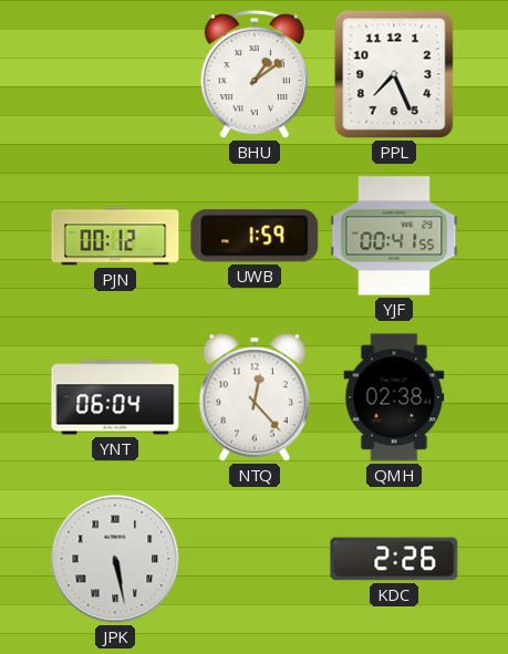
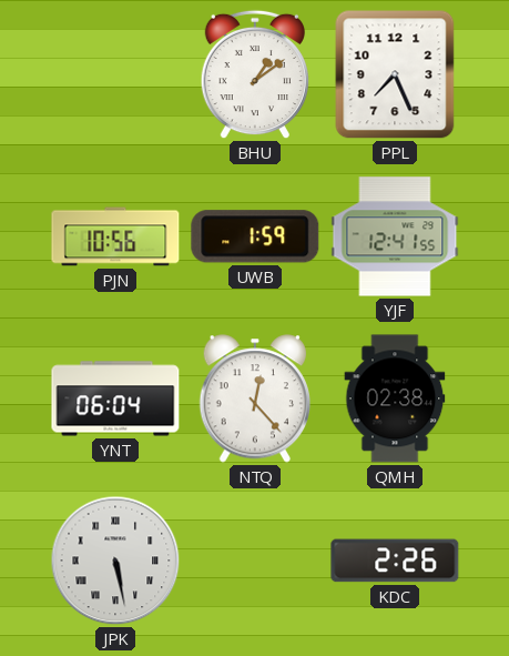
PJN: 00:12 -> 10:56 (115, 236)
YJF: 00:41 -> 12:41 (395, 236)
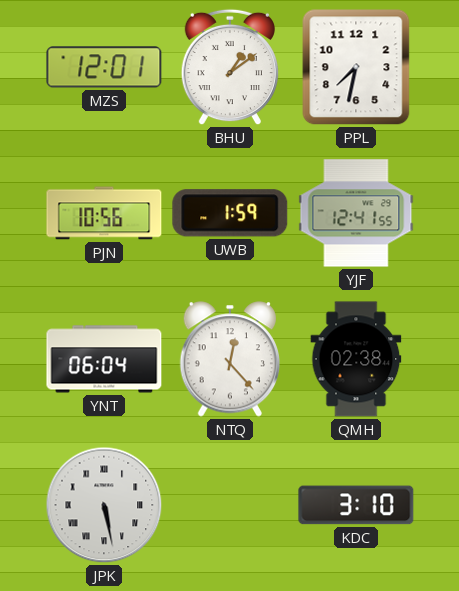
MZS: none -> 12:01 (104, 67)
PPL: 7:26 -> 7:32 (356, 67)
KDC: 2:26 -> 3:10 (356, 505)
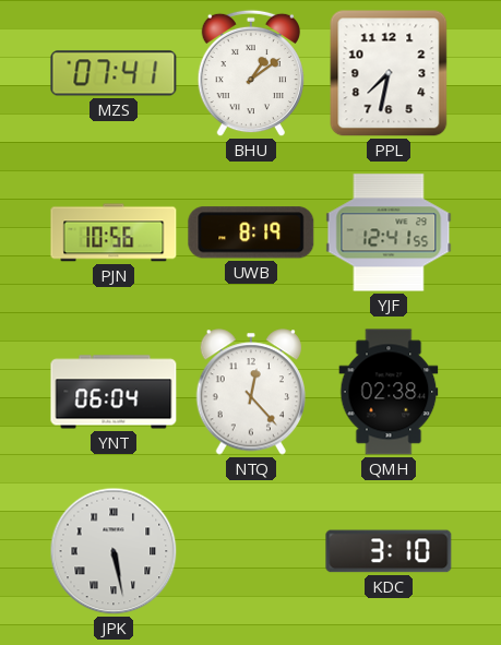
MZS: 12:01 -> 07:41 (114, 73)
UWB: 1:59 -> 8:19 (251, 232)
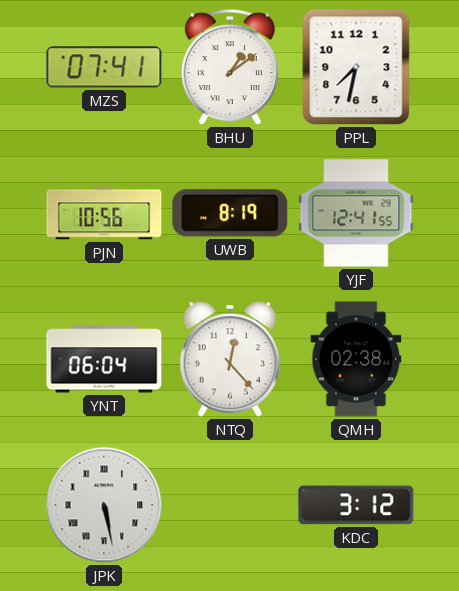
KDC: 3:10 -> 3:12 (356, 505)
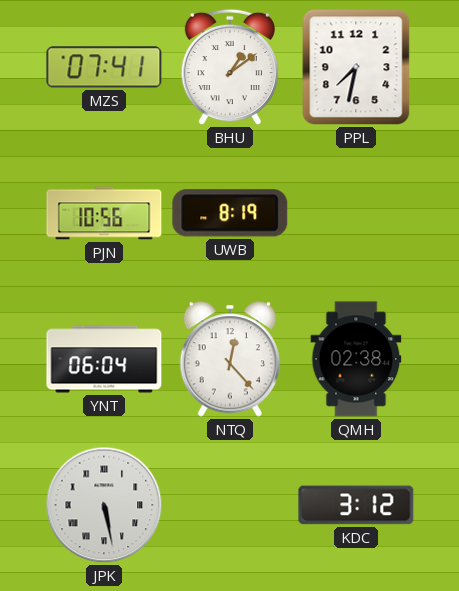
YJF: 12:41 -> none (356, 213)
